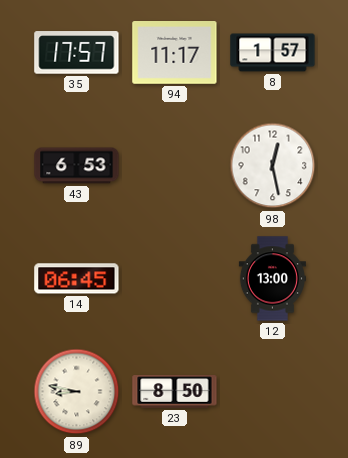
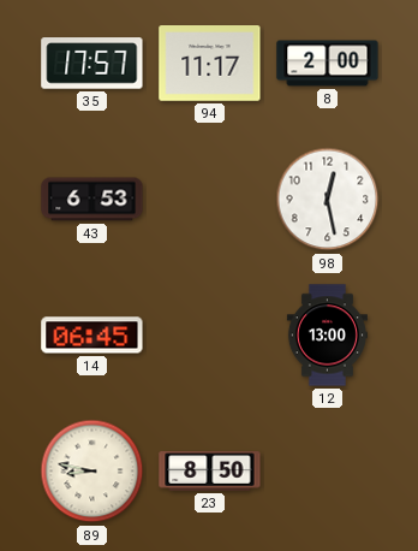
8: 1:57 -> 2:00 (328, 64)
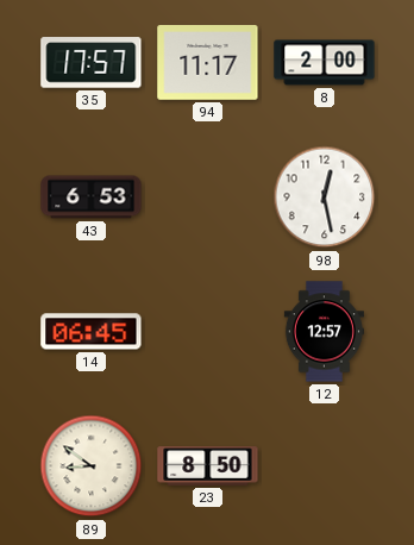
12: 13:00 -> 12:57 (324, 332)
89: 8:47 -> 8:51 (92, 466)
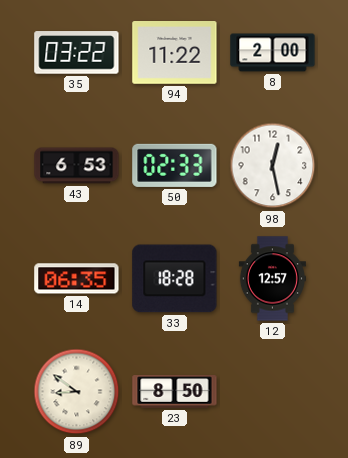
35: 17:57 -> 03:22 (77, 53)
94: 11:17 -> 11:22 (175, 53)
50: none -> 02:33 (175, 165)
14: 06:45 -> 06:35 (77, 279)
33: none -> 18:28 (175, 279)
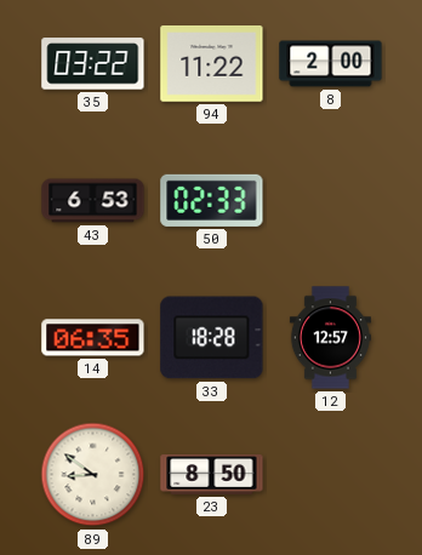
98: 12:28 -> none (273, 166)
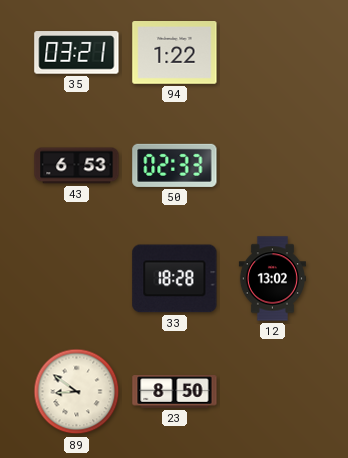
35: 03:22 -> 03:21 (77, 53)
94: 11:22 -> 1:22 (175, 53)
8: 2:00 -> none (331, 64)
14: 06:35 -> none (93, 338)
12: 12:57 -> 13:02 (272, 279)
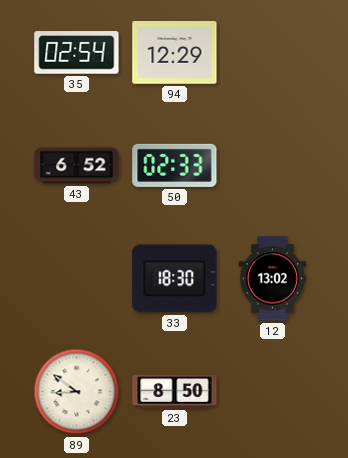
35: 03:21 -> 02:54 (77, 53)
94: 1:22 -> 12:29 (175, 53)
43: 6:53 -> 6:52 (77, 166)
33: 18:28 -> 18:30 (175, 279)
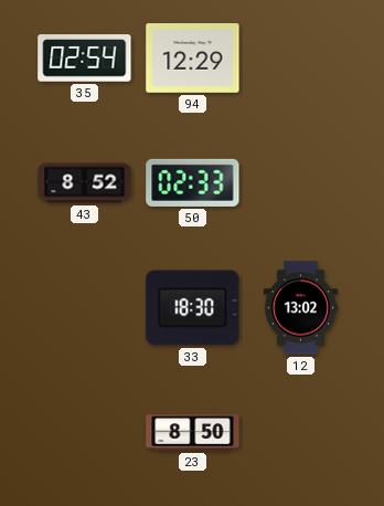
43: 6:52 -> 8:52 (85, 183)
89: 8:51 -> none (77, 392)
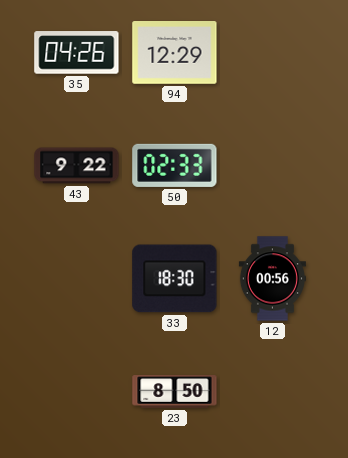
35: 02:54 -> 04:26 (77, 53)
43: 8:52 -> 9:22 (77, 166)
12: 13:02 -> 00:56 (272, 279)
